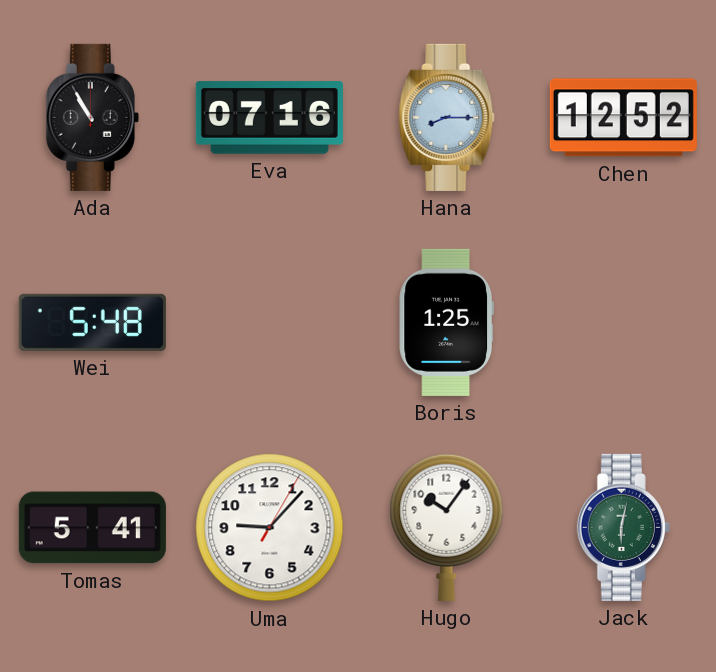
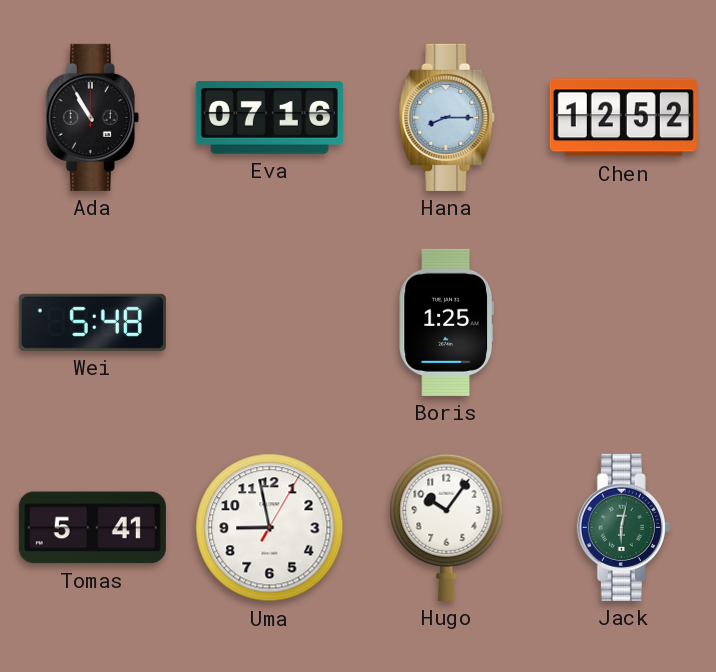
Uma: 9:07 -> 8:58 (270, 528)
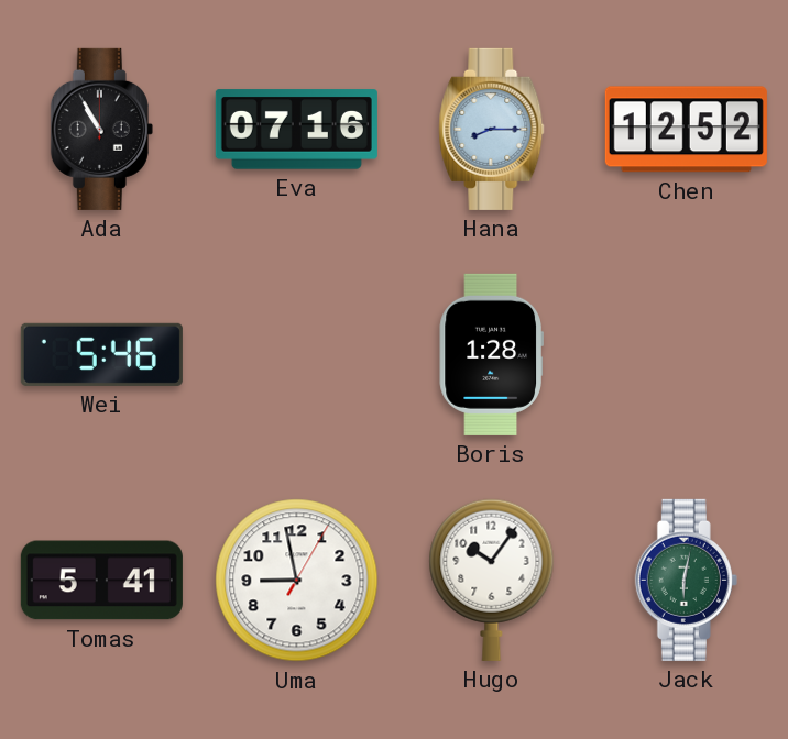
Wei: 5:48 -> 5:46 (101, 354)
Boris: 1:25 -> 1:28 (491, 354)
